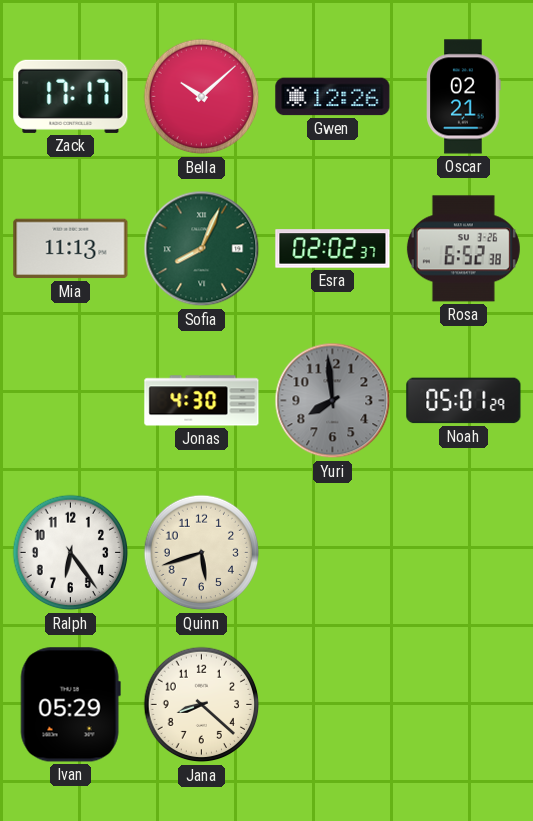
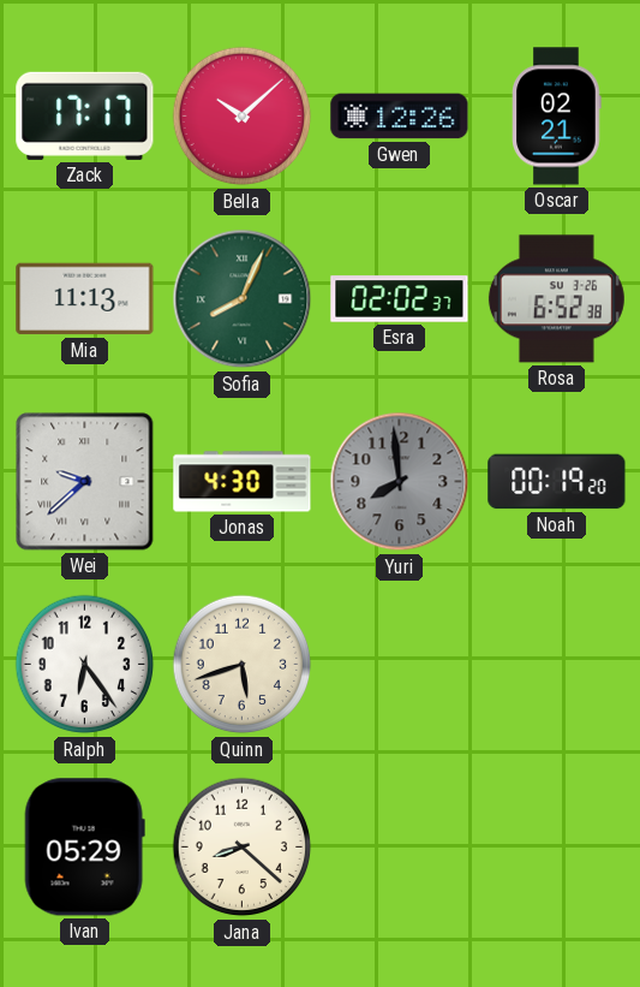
Wei: none -> 9:38 (85, 482)
Noah: 05:01 -> 00:19 (557, 482)
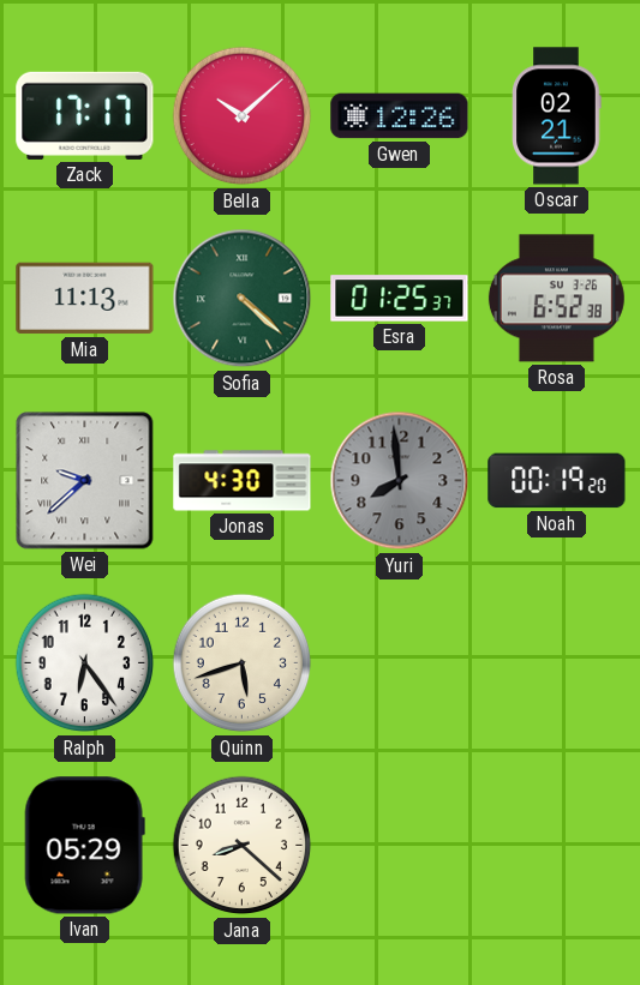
Sofia: 8:04 -> 4:22 (243, 299)
Esra: 02:02 -> 01:25 (400, 299)
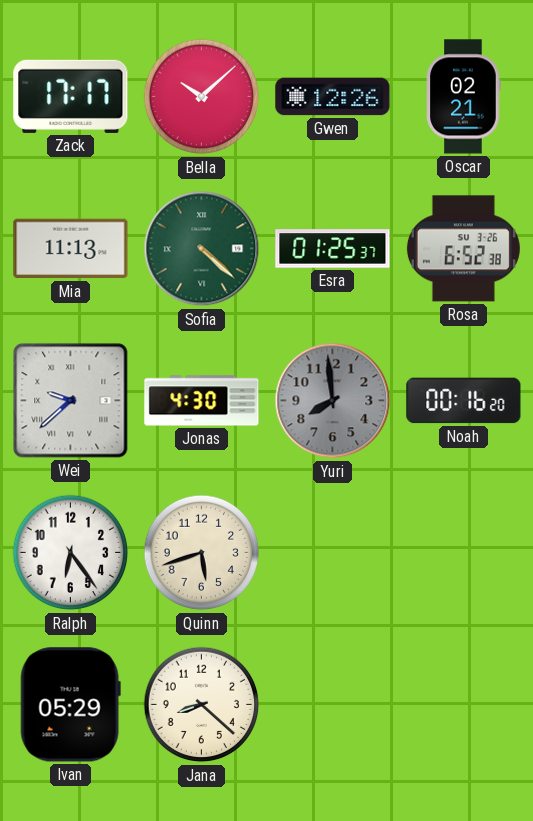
Noah: 00:19 -> 00:16 (464, 401)
